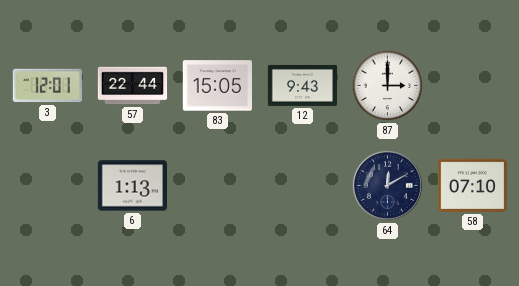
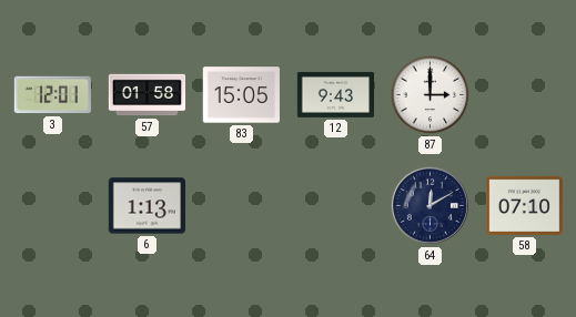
57: 22:44 -> 01:58 (148, 95)
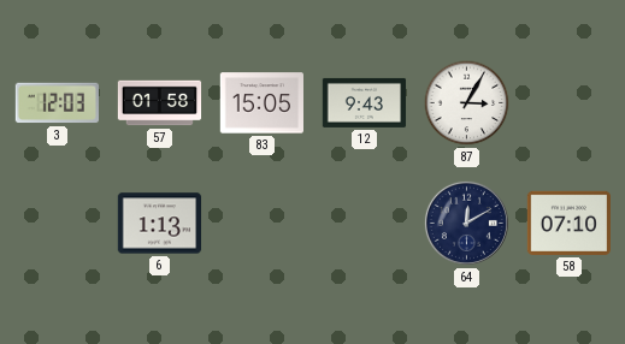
3: 12:01 -> 12:03 (57, 103)
87: 3:00 -> 3:05 (467, 103)
